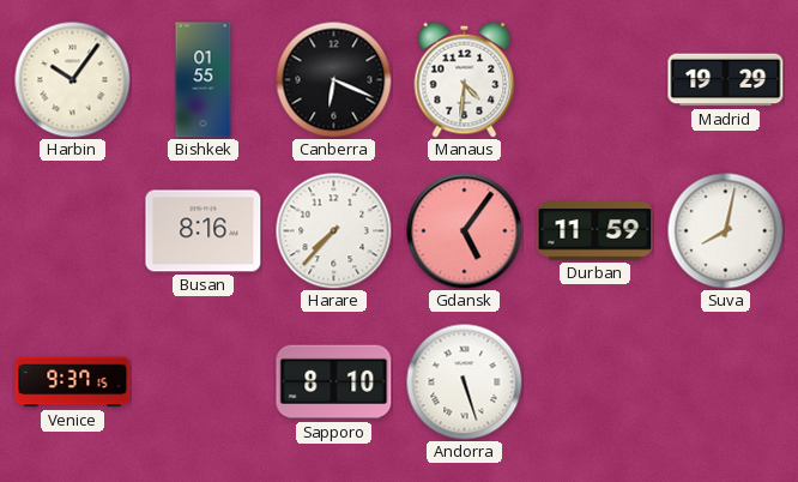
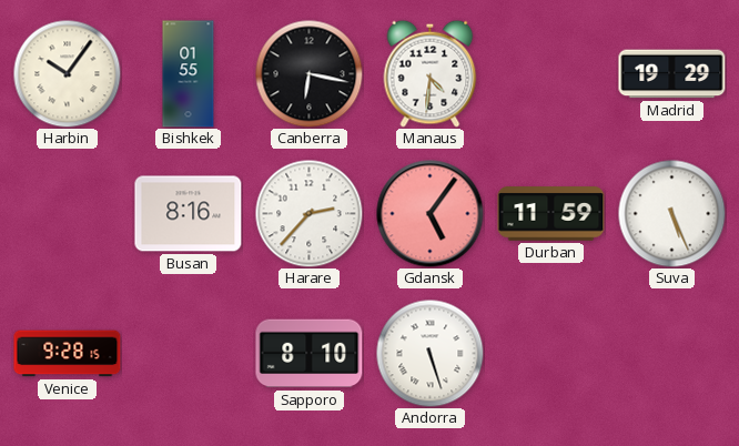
Canberra: 6:19 -> 6:17 (308, 73)
Harare: 7:37 -> 2:37 (308, 213)
Suva: 8:02 -> 5:26 (671, 213)
Venice: 9:37 -> 9:28 (68, 354)
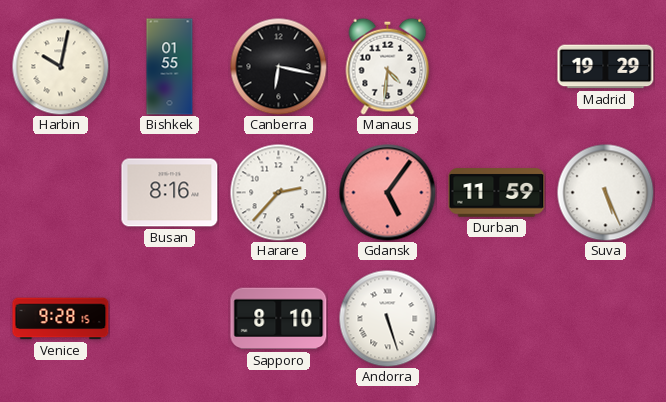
Harbin: 10:06 -> 10:02 (60, 66)
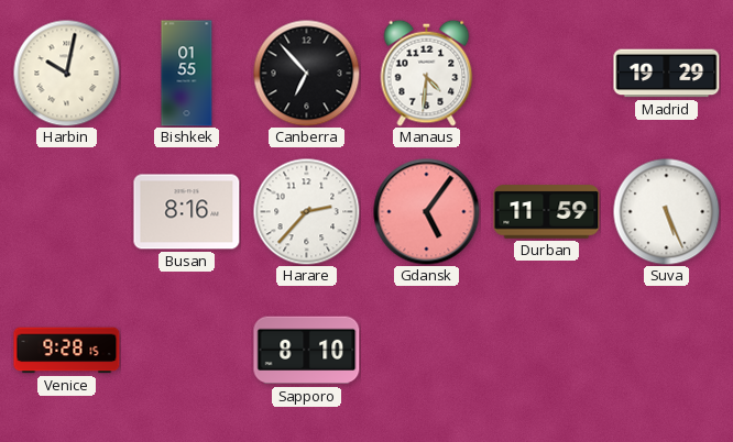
Canberra: 6:17 -> 6:53 (306, 73)
Andorra: 5:27 -> none (387, 318)
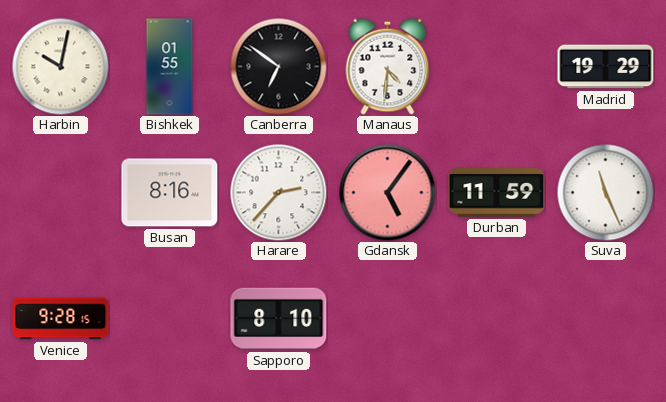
Canberra: 6:53 -> 6:51 (278, 66)
Suva: 5:26 -> 11:26 (605, 192)
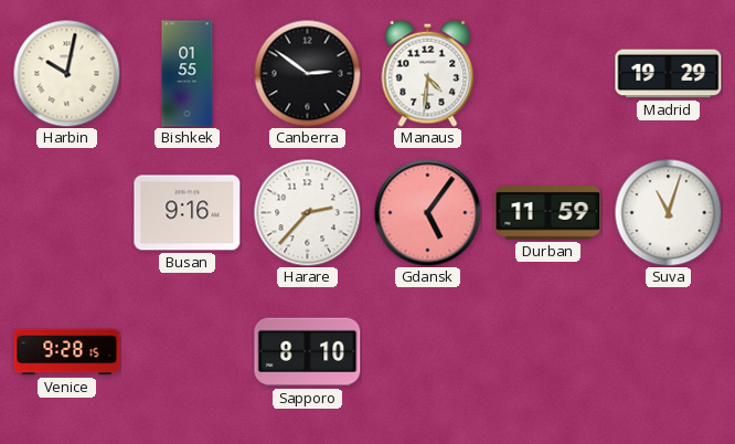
Canberra: 6:51 -> 2:51 (307, 73)
Busan: 8:16 -> 9:16 (188, 213)
Suva: 11:26 -> 11:03 (668, 212)
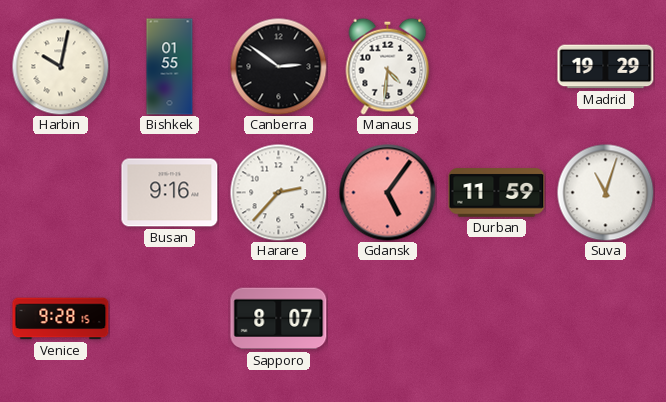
Sapporo: 8:10 -> 8:07 (279, 319)
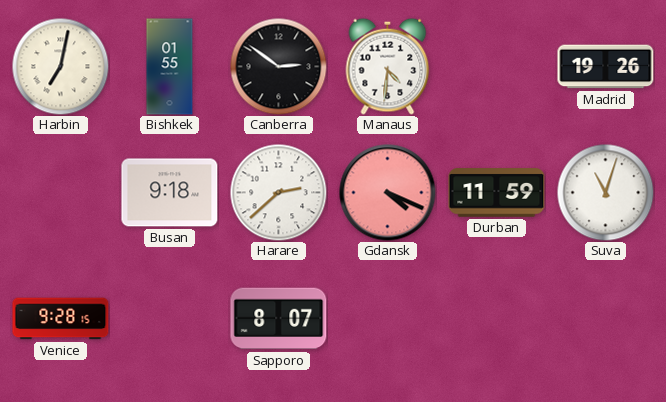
Harbin: 10:02 -> 7:02 (60, 66)
Madrid: 19:29 -> 19:26 (606, 67)
Busan: 9:16 -> 9:18 (170, 193)
Harare: 2:37 -> 2:38 (278, 192)
Gdansk: 5:06 -> 4:19 (388, 193)
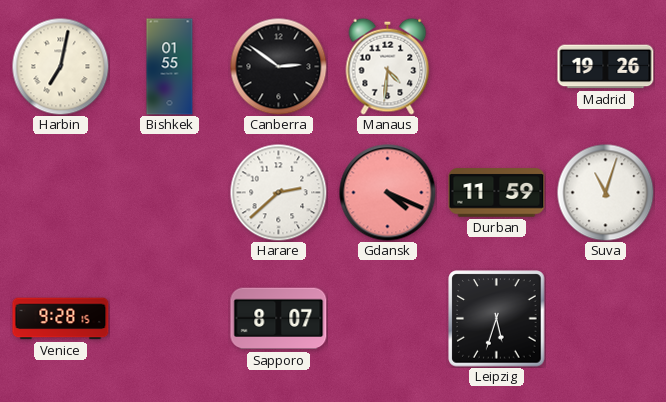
Busan: 9:18 -> none (170, 193)
Leipzig: none -> 5:33 (497, 319)
